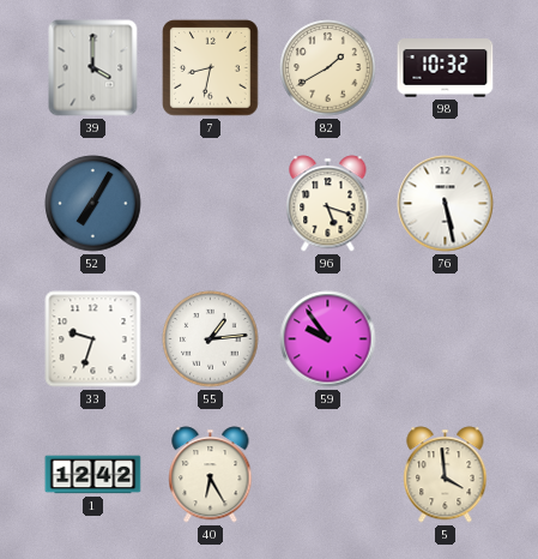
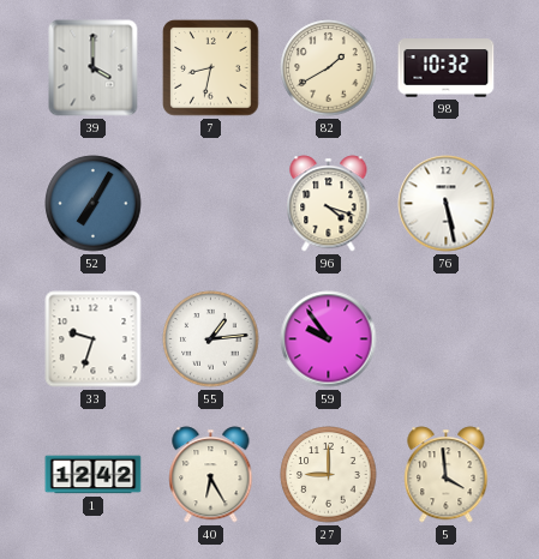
96: 5:18 -> 4:18 (329, 204)
27: none -> 9:00 (329, 475)
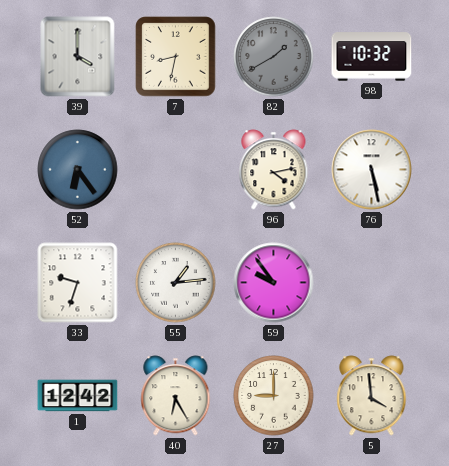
82 dial: cream -> grey (274, 57)
52: 7:05 -> 6:24 (78, 170)
96: 4:18 -> 4:13 (274, 170)
